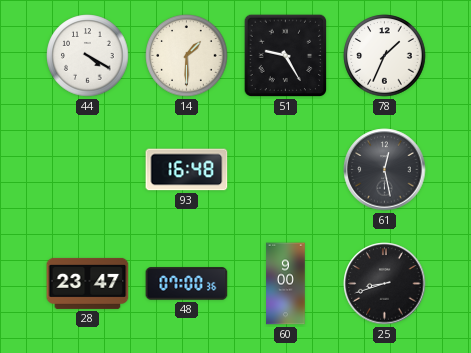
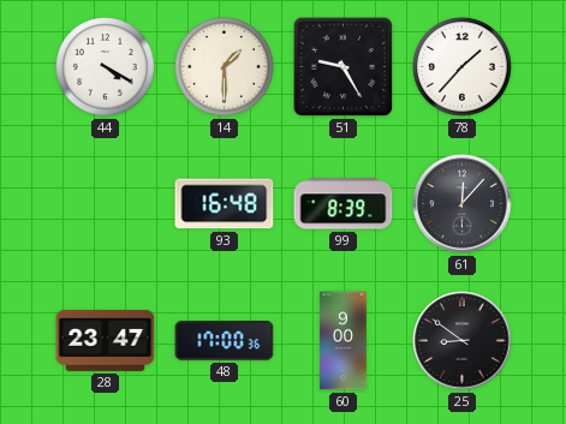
78: 1:34 -> 1:37 (463, 67)
99: none -> 8:39 (344, 204)
61: 12:28 -> 12:07 (463, 204)
48: 07:00 -> 17:00 (225, 341)
25: 8:42 -> 8:51 (463, 341)
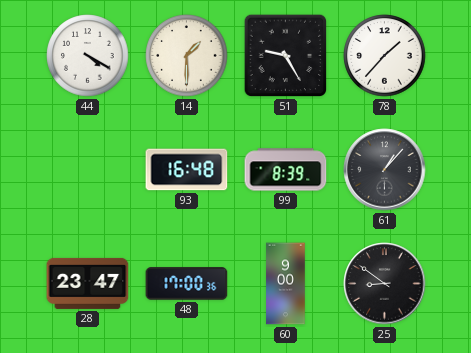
61: 12:07 -> 1:07 (385, 170)
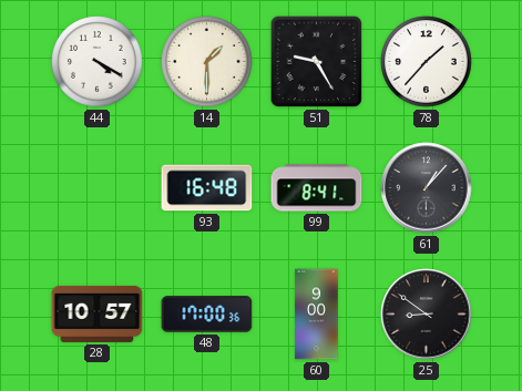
99: 8:39 -> 8:41 (317, 188)
28: 23:47 -> 10:57 (98, 313)
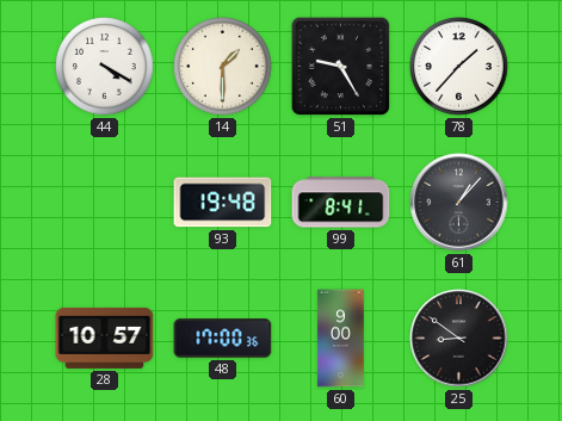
93: 16:48 -> 19:48 (223, 203)
